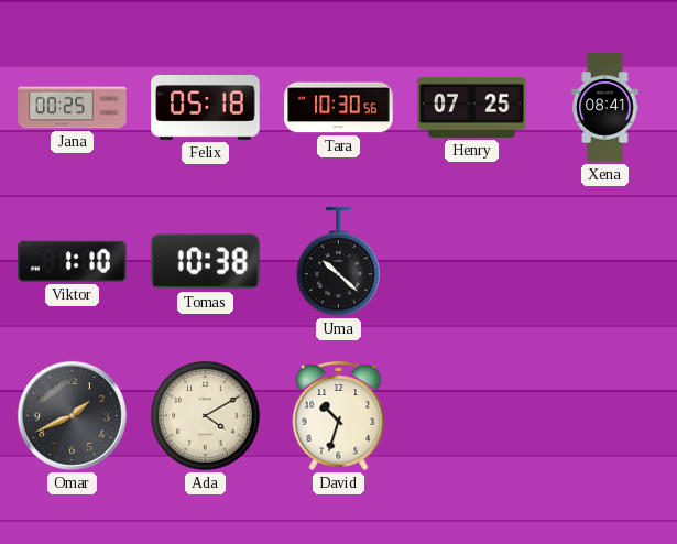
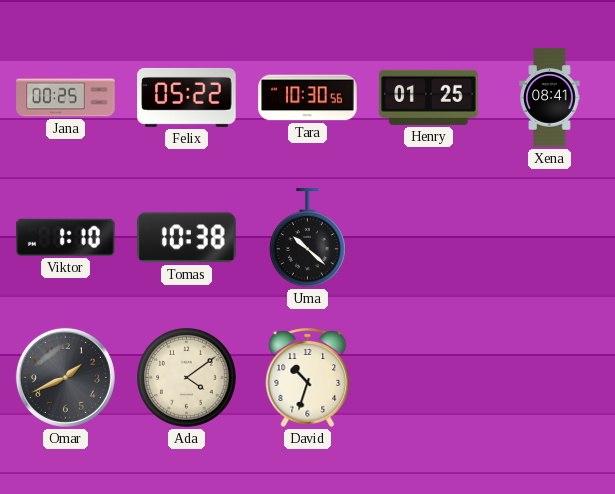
Felix: 05:18 -> 05:22 (187, 97)
Henry: 07:25 -> 01:25 (429, 97)
Ada: 4:10 -> 4:09 (187, 378)
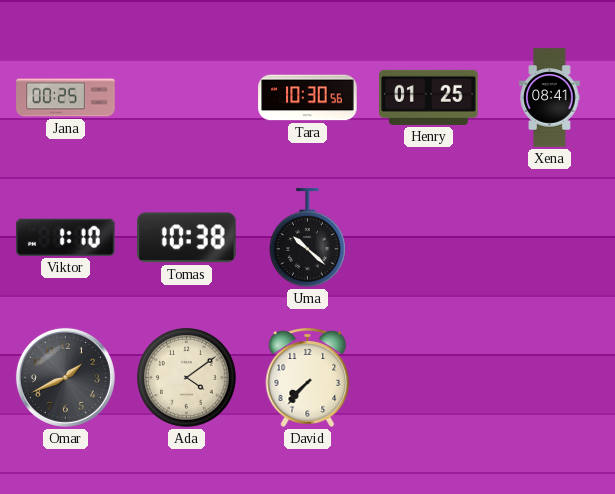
Felix: 05:22 -> none (187, 97)
David: 10:33 -> 7:37 (308, 377)
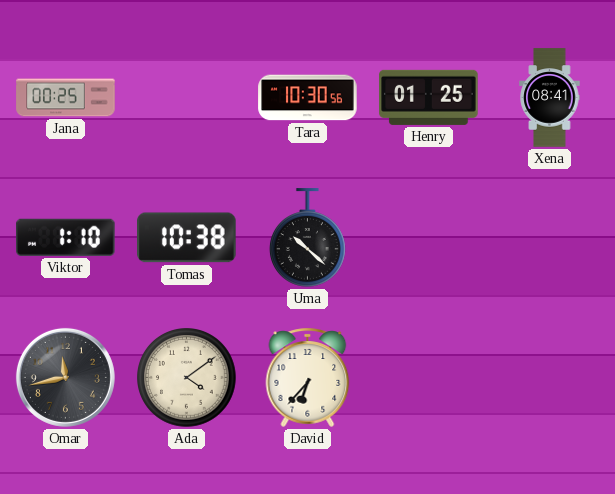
Omar: 1:41 -> 11:43 (65, 377)
David: 7:37 -> 6:37 (308, 377)
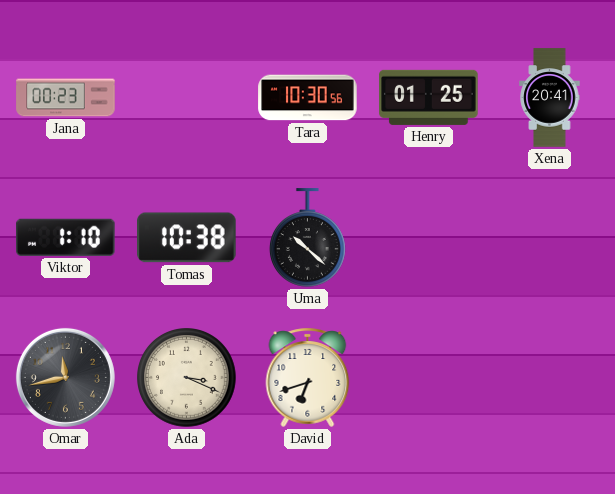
Jana: 00:25 -> 00:23 (66, 98)
Xena: 08:41 -> 20:41 (550, 98)
Ada: 4:09 -> 3:19 (187, 378)
David: 6:37 -> 6:42 (308, 377)
